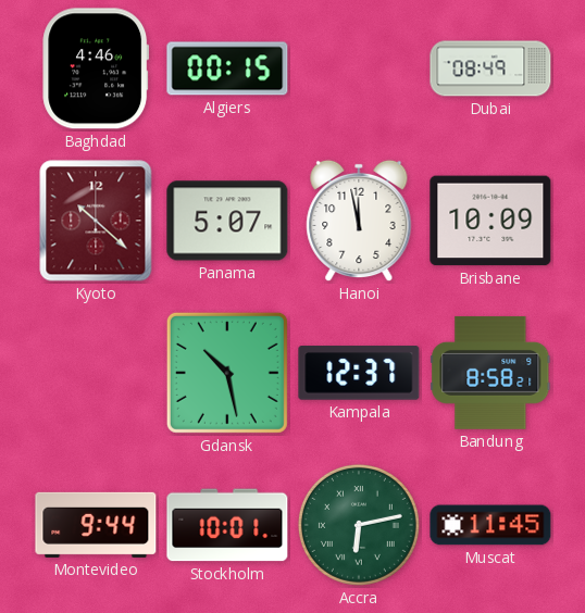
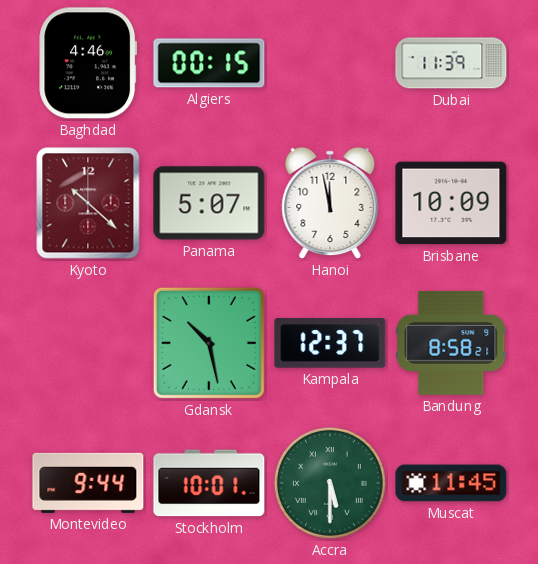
Dubai: 08:49 -> 11:39 (451, 63)
Accra: 6:13 -> 5:30 (330, 483)
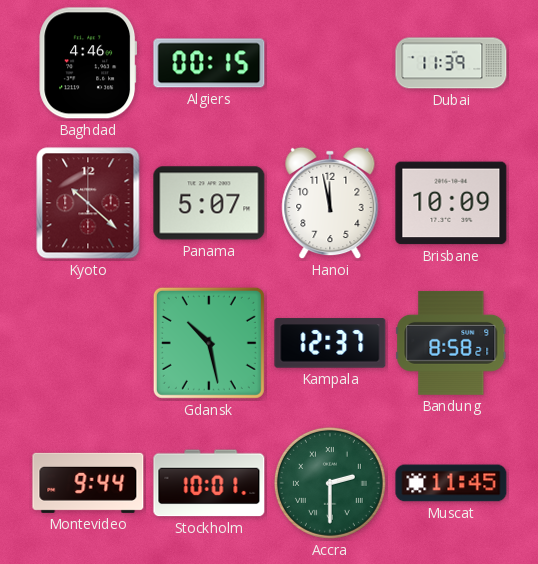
Accra: 5:30 -> 2:30 (330, 483)
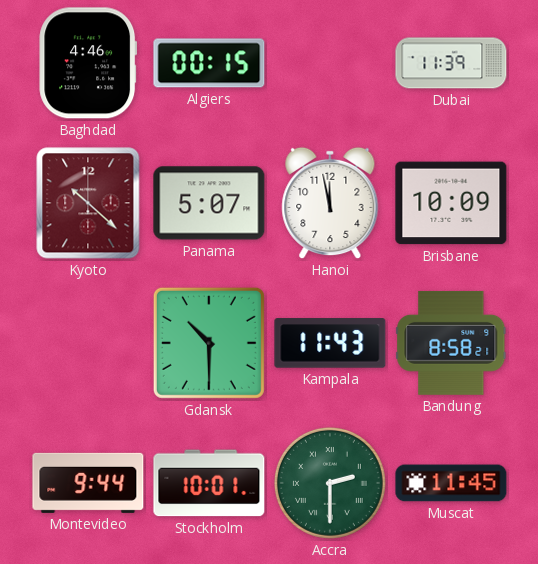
Gdansk: 10:28 -> 10:30 (209, 343)
Kampala: 12:37 -> 11:43 (330, 343)
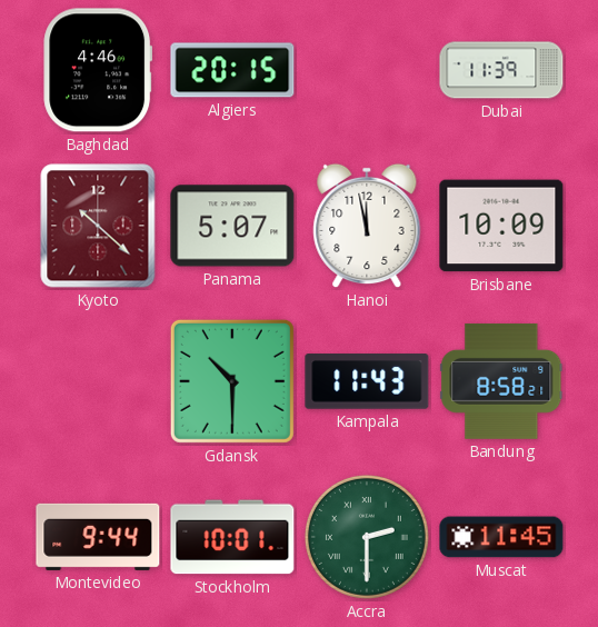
Algiers: 00:15 -> 20:15 (232, 70)
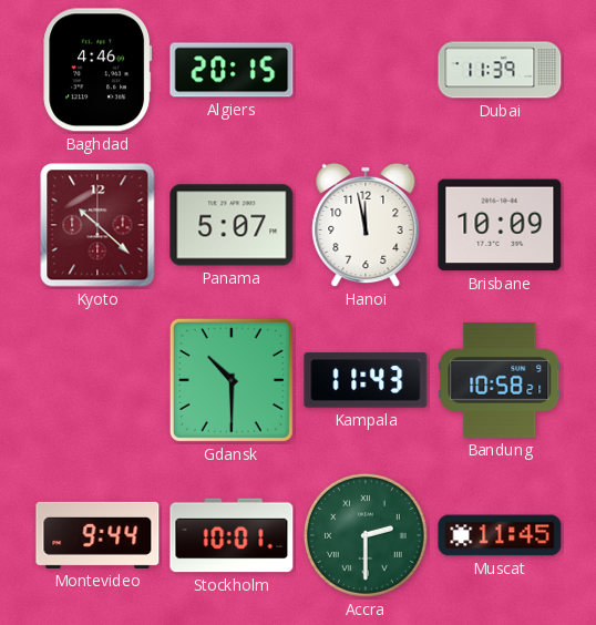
Bandung: 8:58 -> 10:58 (500, 380)
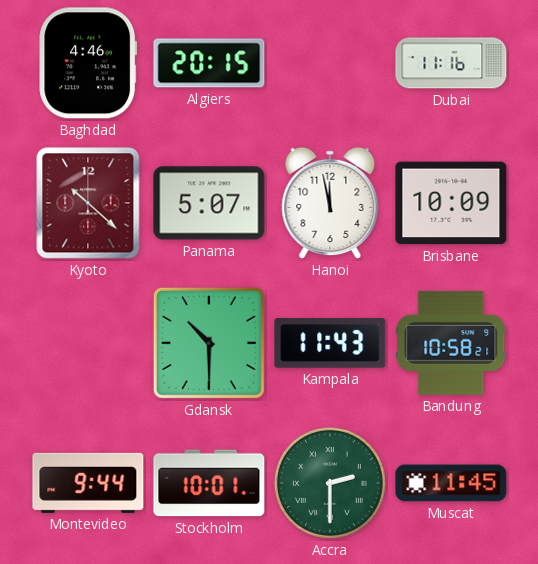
Dubai: 11:39 -> 11:16 (451, 63)
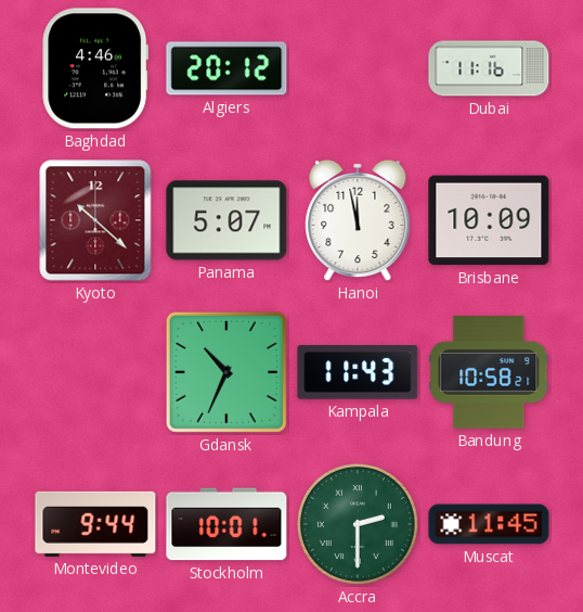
Algiers: 20:15 -> 20:12 (226, 68)
Gdansk: 10:30 -> 10:34 (226, 372)
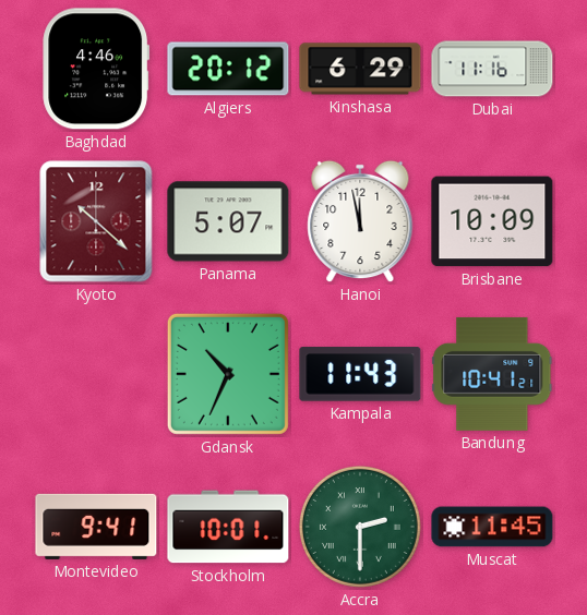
Kinshasa: none -> 6:29 (360, 69)
Bandung: 10:58 -> 10:41 (492, 374)
Montevideo: 9:44 -> 9:41 (96, 527)
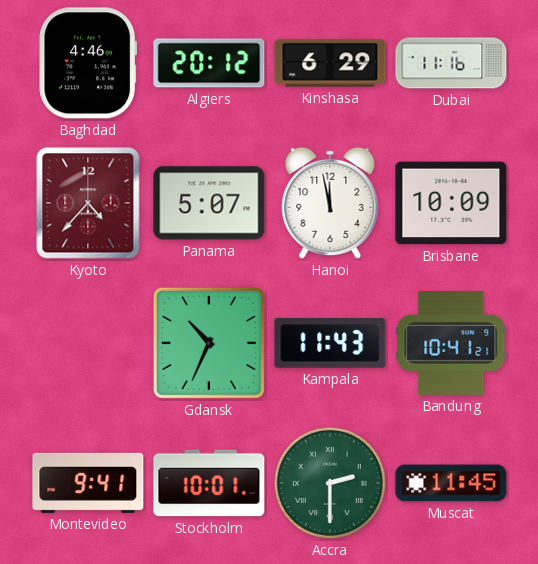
Kyoto: 10:22 -> 4:37 (88, 203)
